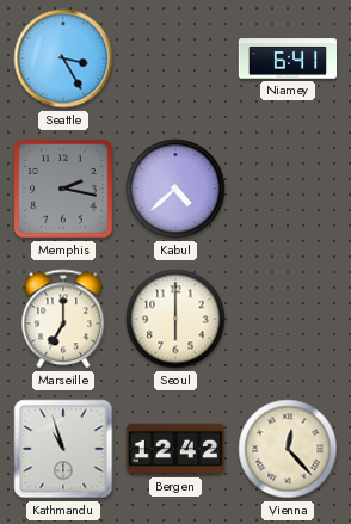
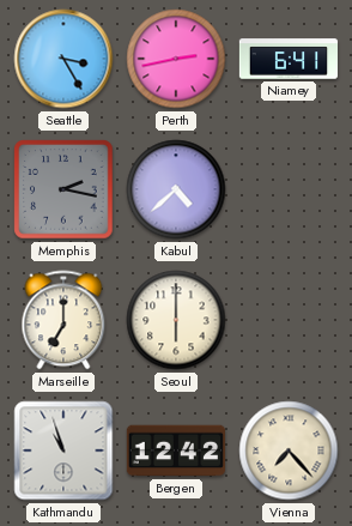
Perth: none -> 2:43 (176, 59)
Vienna: 12:23 -> 7:23 (289, 451)
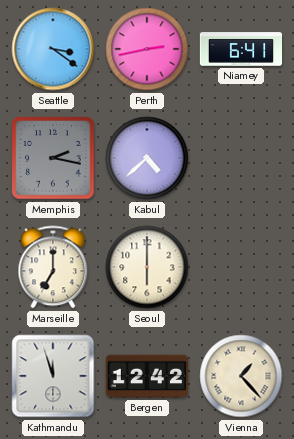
Seattle: 3:25 -> 3:21 (53, 49)
Kathmandu: 10:57 -> 11:57 (53, 376)
Vienna: 7:23 -> 1:23 (241, 376)
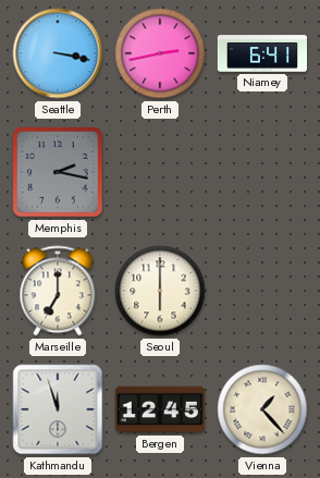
Seattle: 3:21 -> 3:17 (58, 53)
Kabul: 4:38 -> none (147, 158)
Bergen: 12:42 -> 12:45 (159, 409)
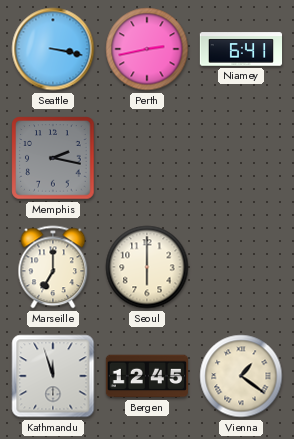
Vienna: 1:23 -> 1:21 (241, 376)
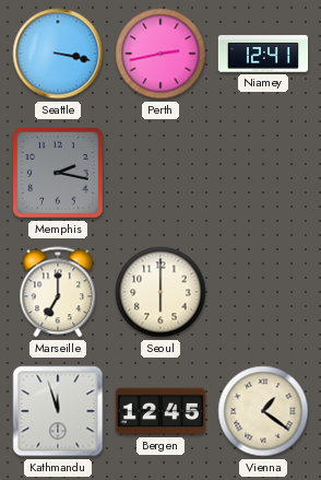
Niamey: 6:41 -> 12:41 (263, 54)
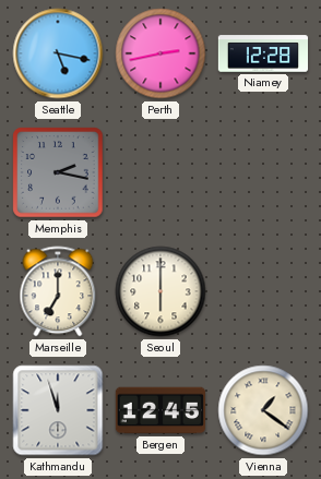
Seattle: 3:17 -> 5:17 (58, 53)
Niamey: 12:41 -> 12:28 (263, 53)
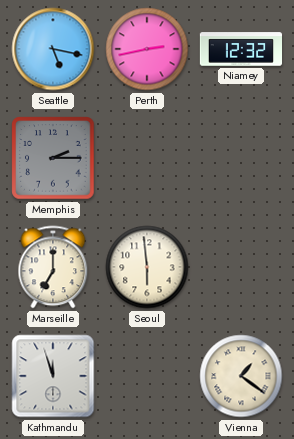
Niamey: 12:28 -> 12:32 (241, 49)
Memphis: 2:17 -> 2:15 (53, 158)
Seoul: 6:00 -> 5:59 (147, 267)
Bergen: 12:45 -> none (159, 410)
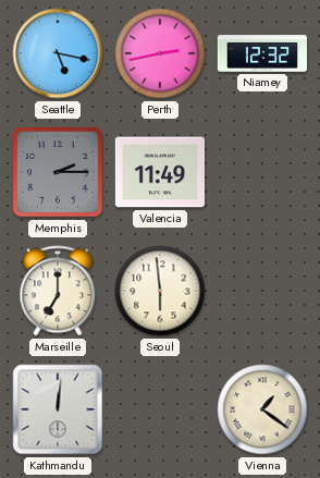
Valencia: none -> 11:49 (159, 172)
Kathmandu: 11:57 -> 12:01 (58, 409)
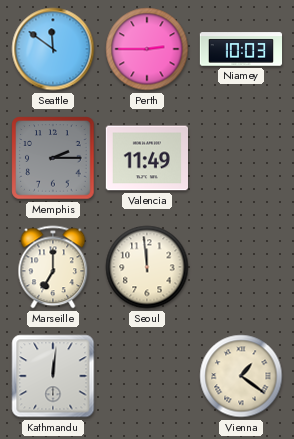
Seattle: 5:17 -> 11:51 (53, 49)
Perth: 2:43 -> 2:45 (147, 49)
Niamey: 12:32 -> 10:03 (241, 49)
Seoul: 5:59 -> 11:59 (147, 267)
